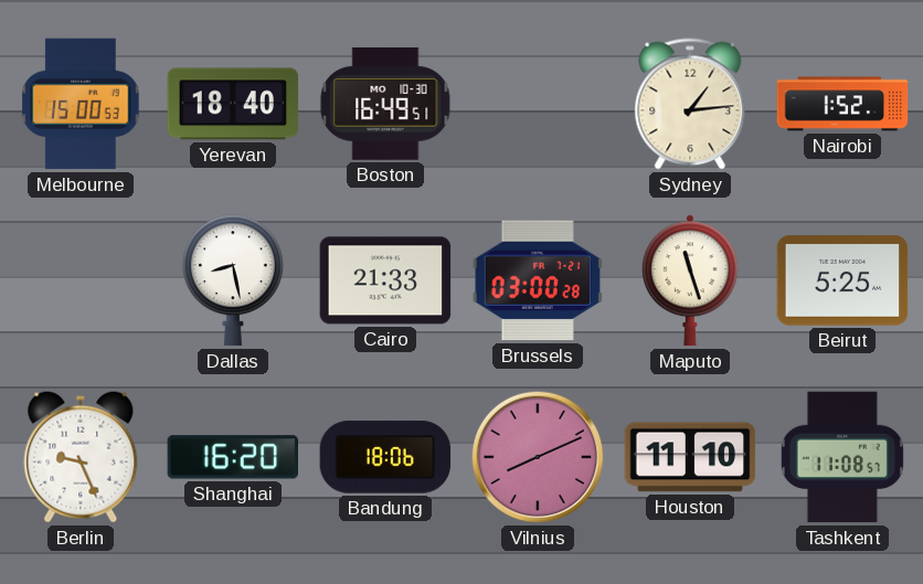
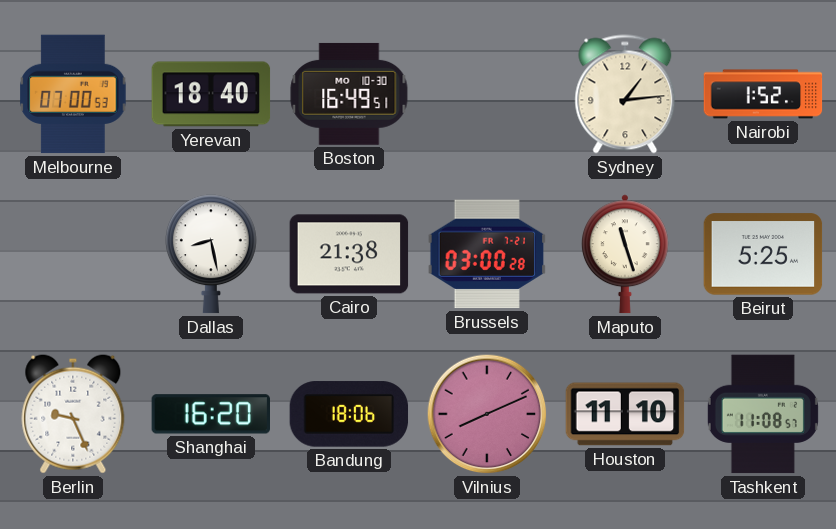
Melbourne: 15:00 -> 07:00 (73, 94)
Cairo: 21:33 -> 21:38 (349, 254)
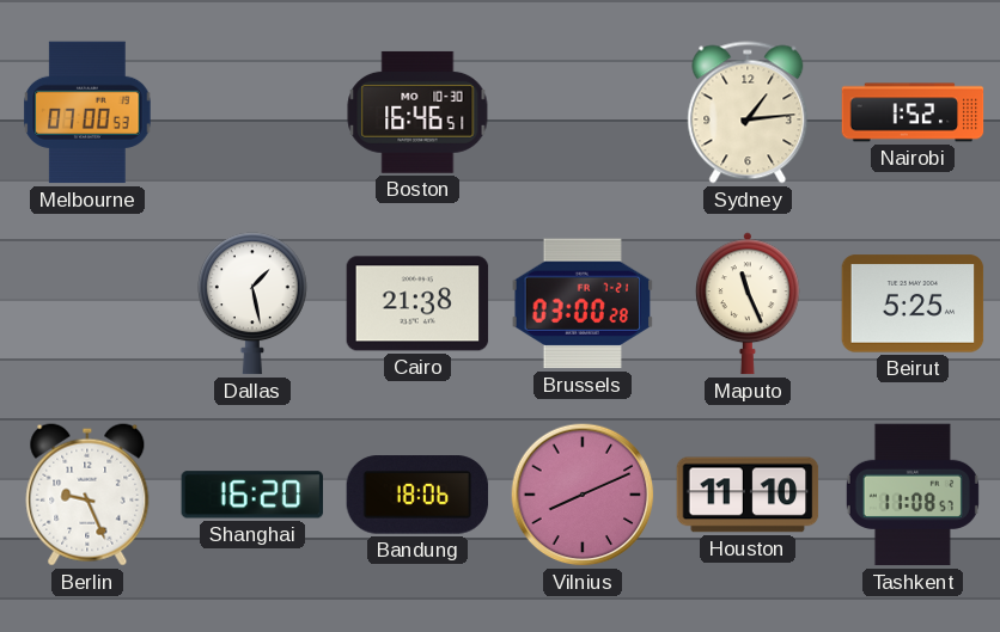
Yerevan: 18:40 -> none (211, 94)
Boston: 16:49 -> 16:46 (417, 112)
Dallas: 8:28 -> 1:28 (252, 303)
Maputo: 11:27 -> 11:26 (748, 303)
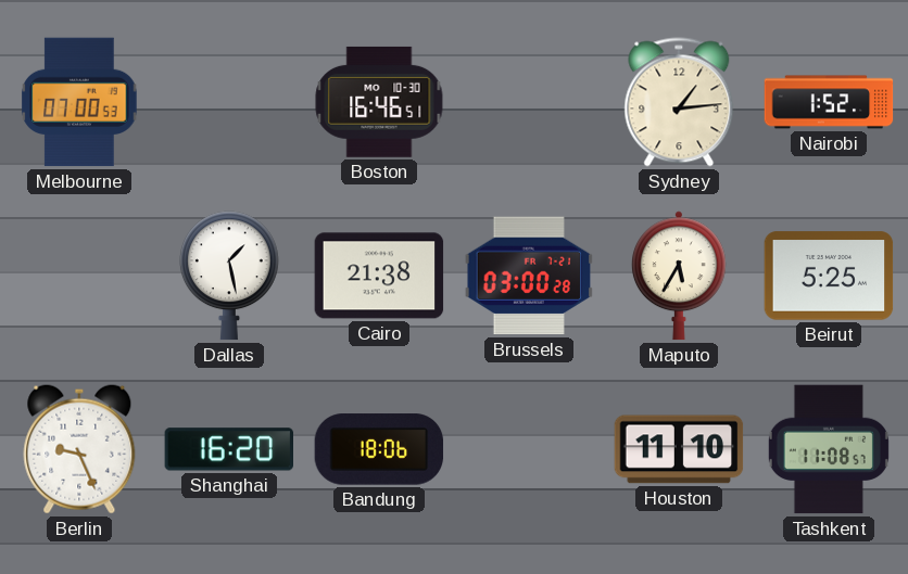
Maputo: 11:26 -> 5:35 (679, 276)
Vilnius: 8:11 -> none (583, 495)
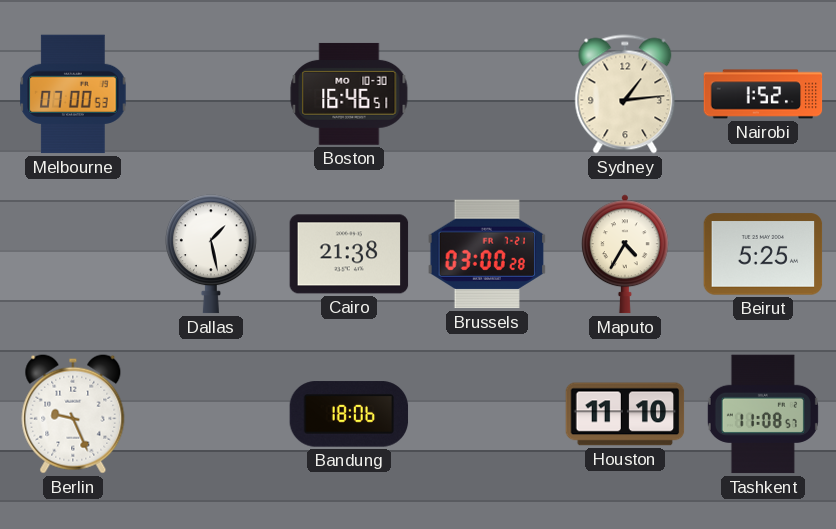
Maputo: 5:35 -> 4:35 (625, 254)
Shanghai: 16:20 -> none (228, 449)
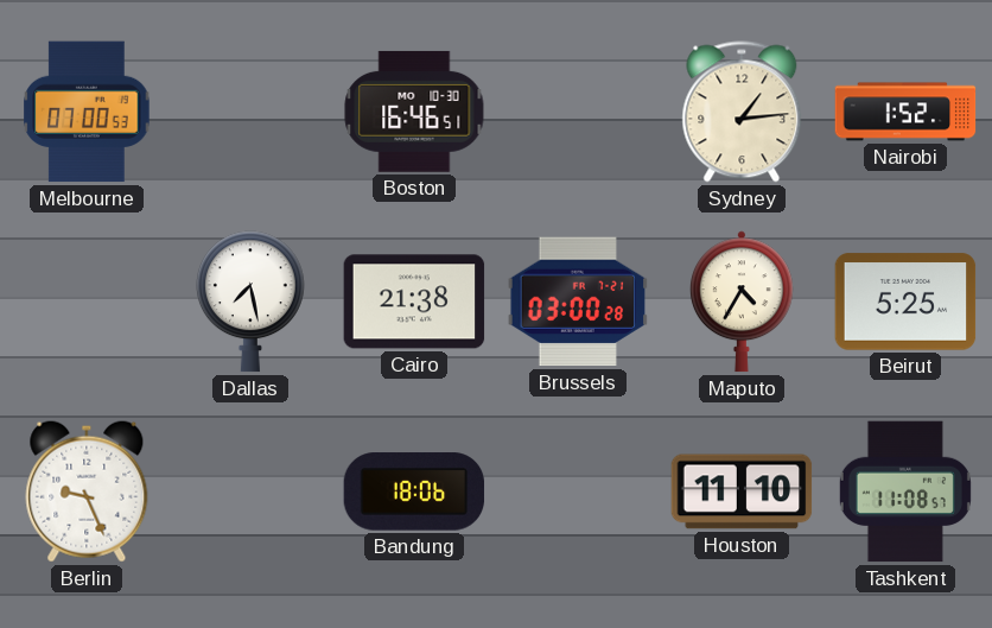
Dallas: 1:28 -> 7:28 (250, 302)
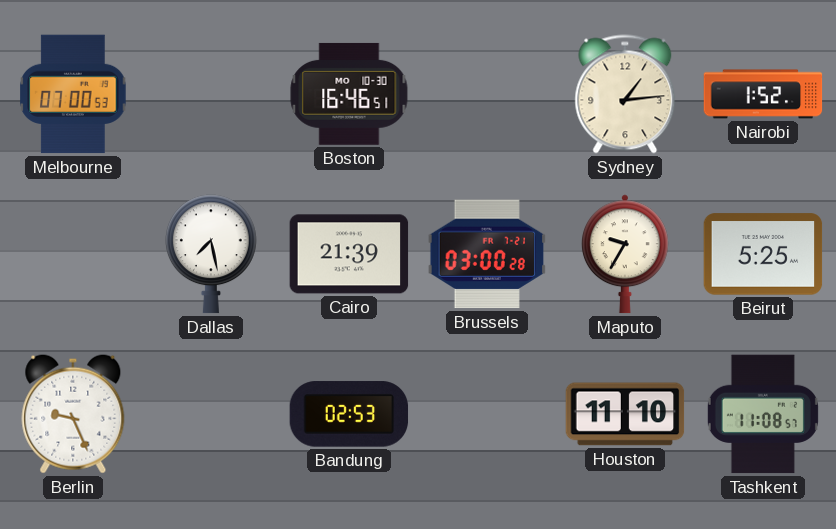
Cairo: 21:38 -> 21:39 (349, 254)
Maputo: 4:35 -> 9:35 (625, 254)
Bandung: 18:06 -> 02:53 (349, 414)
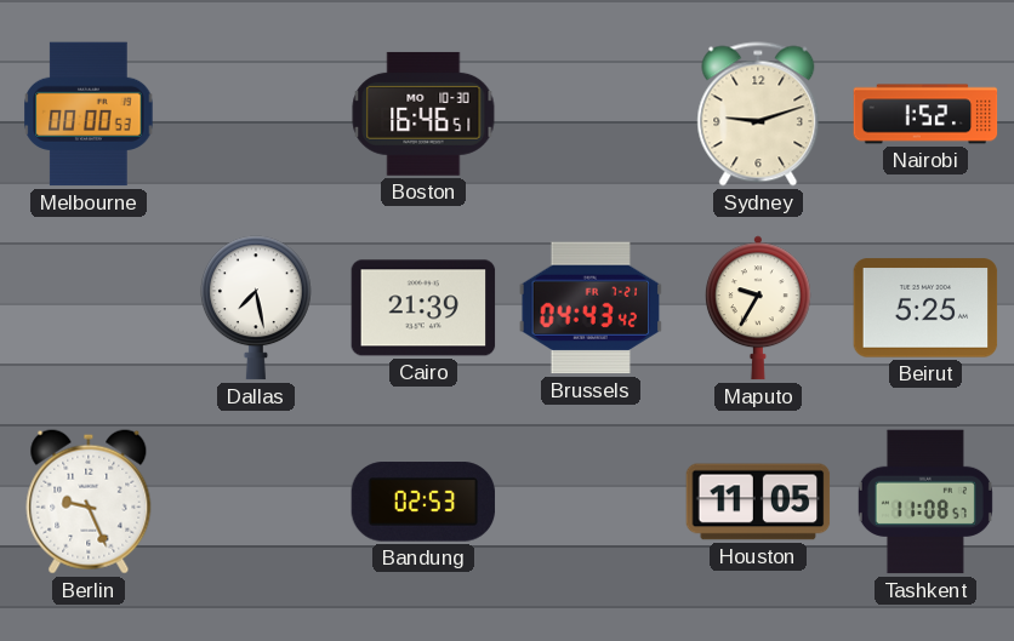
Melbourne: 07:00 -> 00:00 (89, 114)
Sydney: 1:14 -> 9:12 (758, 114)
Brussels: 03:00 -> 04:43 (591, 308)
Houston: 11:10 -> 11:05 (758, 502)
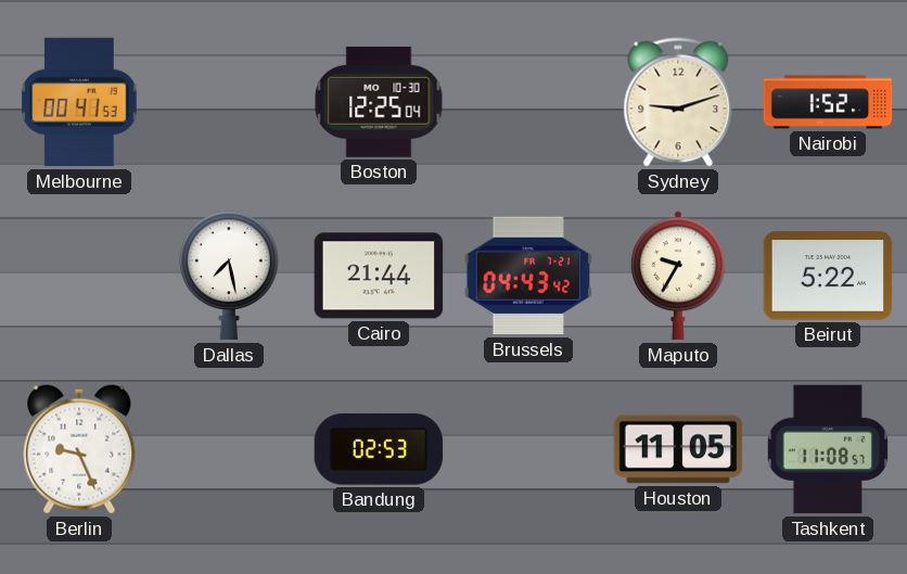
Melbourne: 00:00 -> 00:41 (79, 102)
Boston: 16:46 -> 12:25 (379, 102)
Cairo: 21:39 -> 21:44 (379, 276)
Beirut: 5:25 -> 5:22 (828, 276)
